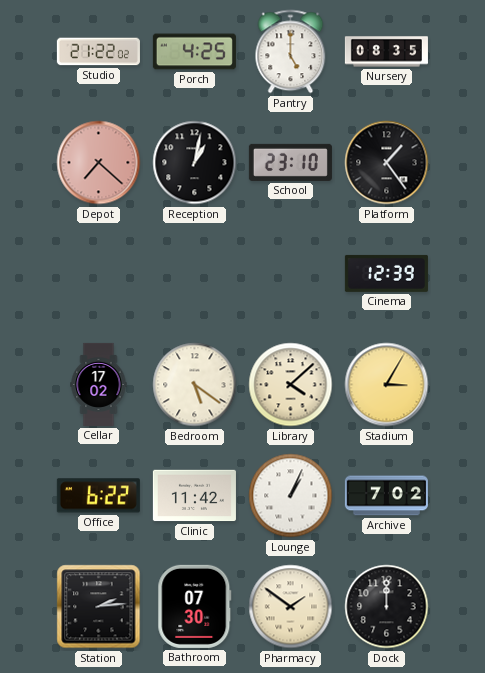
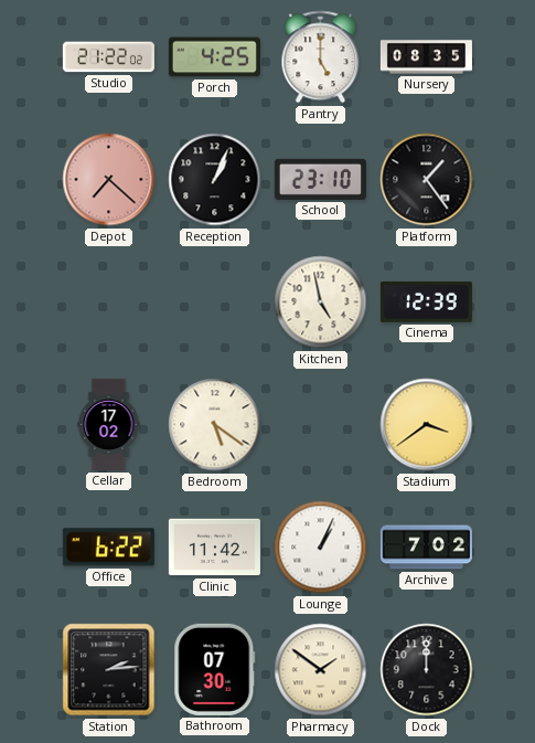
Reception: 1:02 -> 1:04 (215, 180)
Kitchen: none -> 4:58 (321, 302)
Library: 4:08 -> none (291, 385)
Stadium: 3:05 -> 3:39 (427, 425)
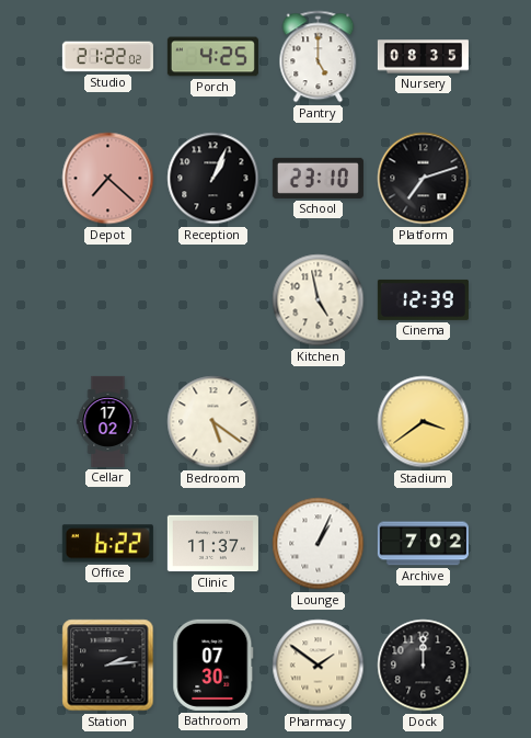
Platform: 1:24 -> 7:12 (424, 179)
Clinic: 11:42 -> 11:37 (212, 544)
